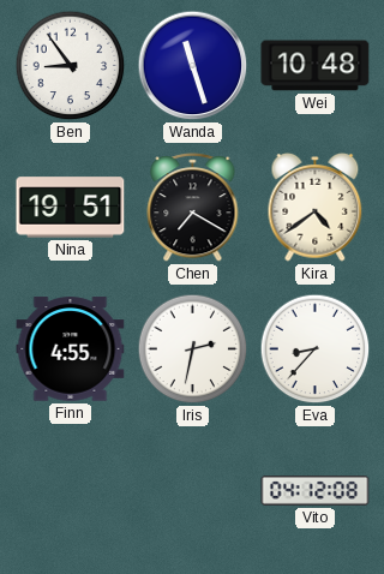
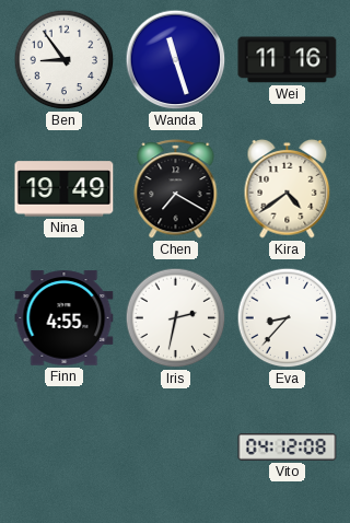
Wei: 10:48 -> 11:16 (288, 60)
Nina: 19:51 -> 19:49 (65, 189)
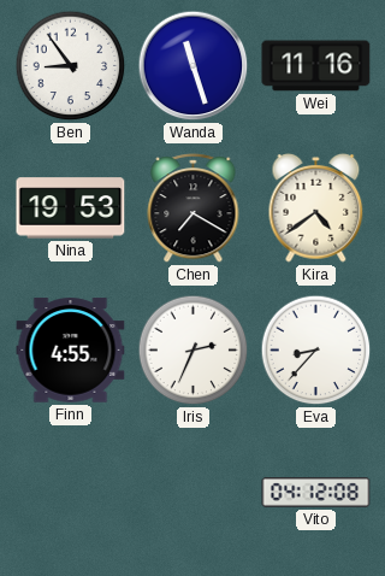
Nina: 19:49 -> 19:53 (71, 208)
Iris: 2:32 -> 2:34 (194, 351)
